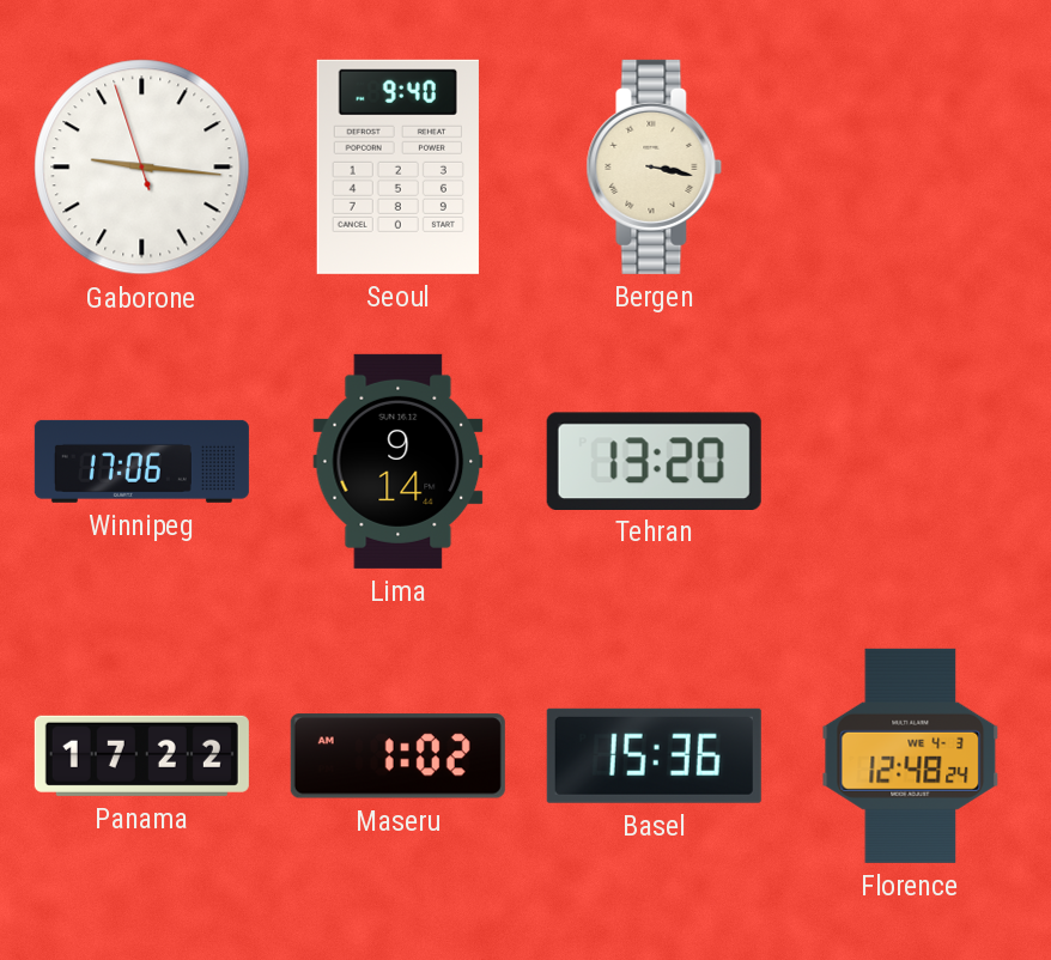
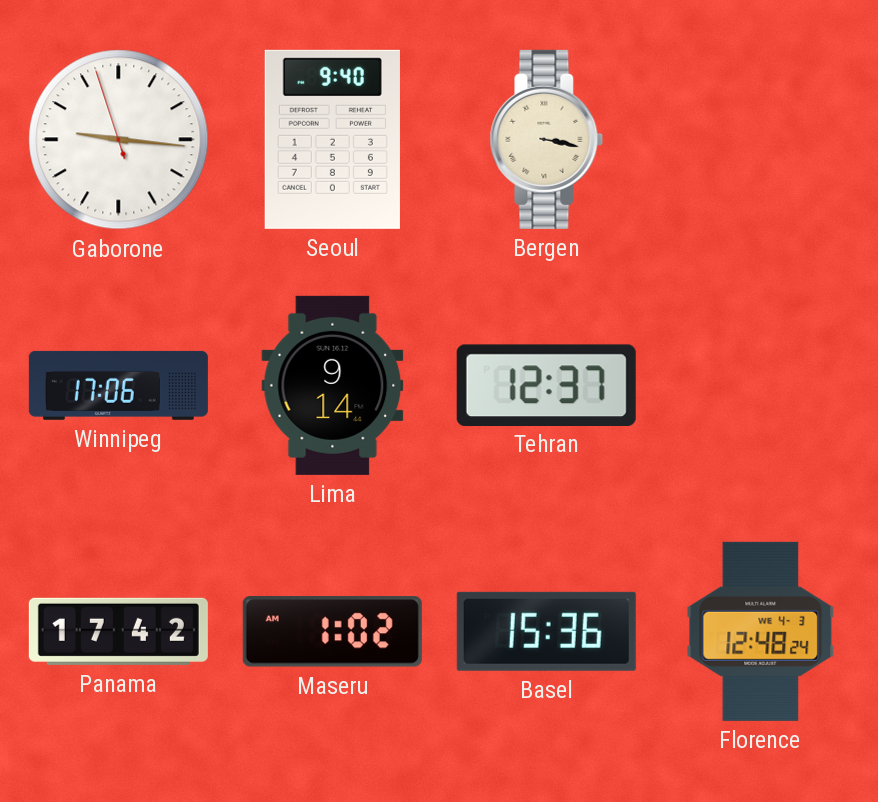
Tehran: 13:20 -> 12:37 (546, 385)
Panama: 17:22 -> 17:42 (118, 631)
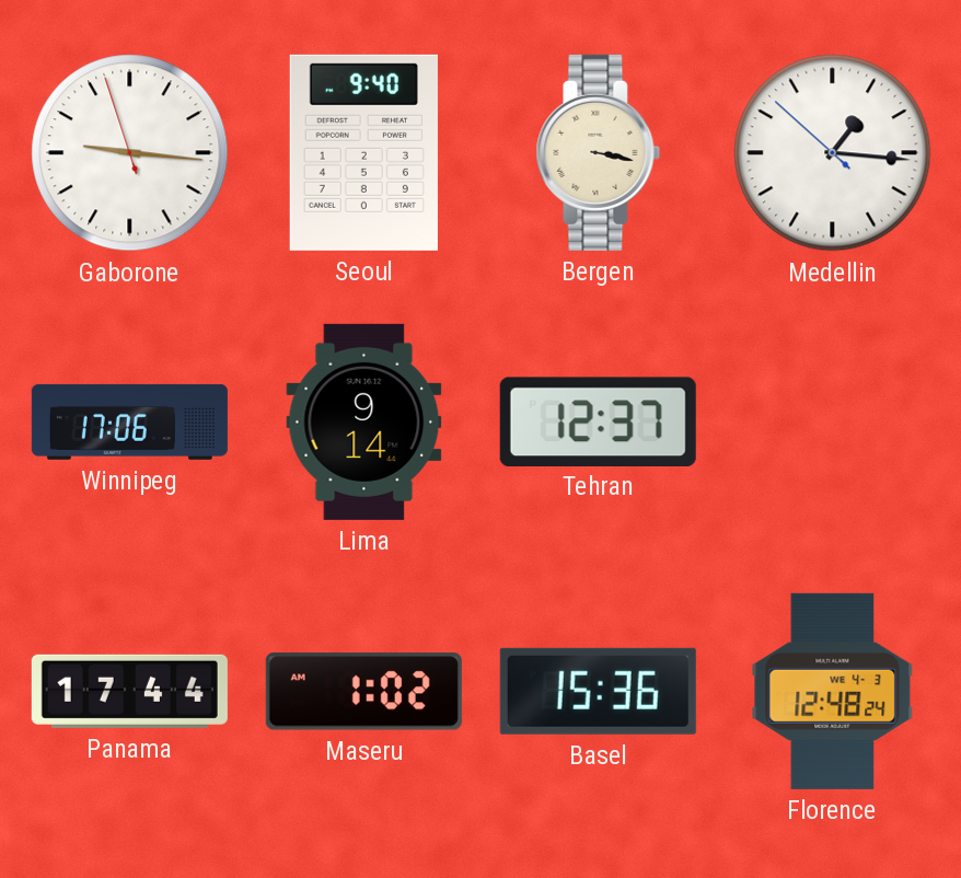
Medellin: none -> 1:15 (833, 153)
Panama: 17:42 -> 17:44 (129, 691)
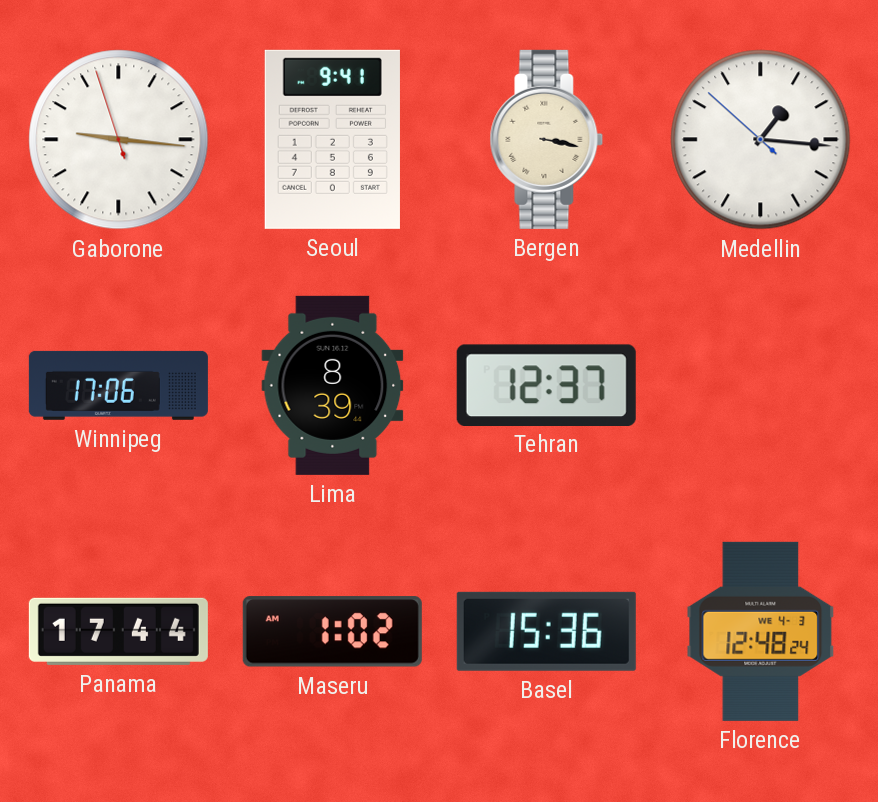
Seoul: 9:40 -> 9:41 (332, 139)
Lima: 9:14 -> 8:39 (333, 385)
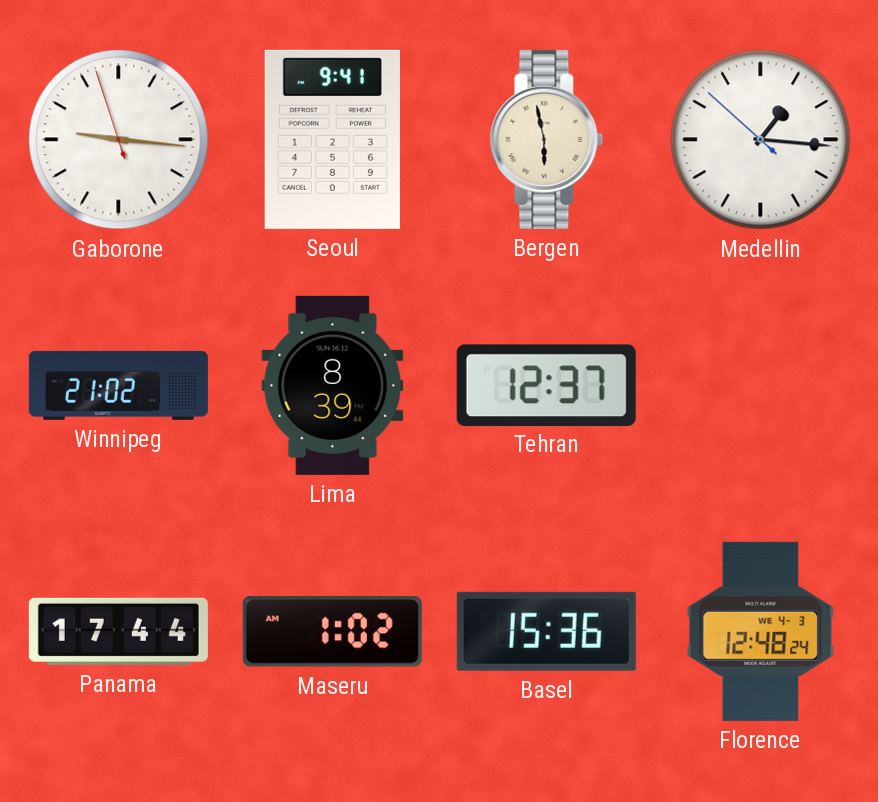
Bergen: 3:17 -> 5:58 (547, 139)
Winnipeg: 17:06 -> 21:02 (118, 385)
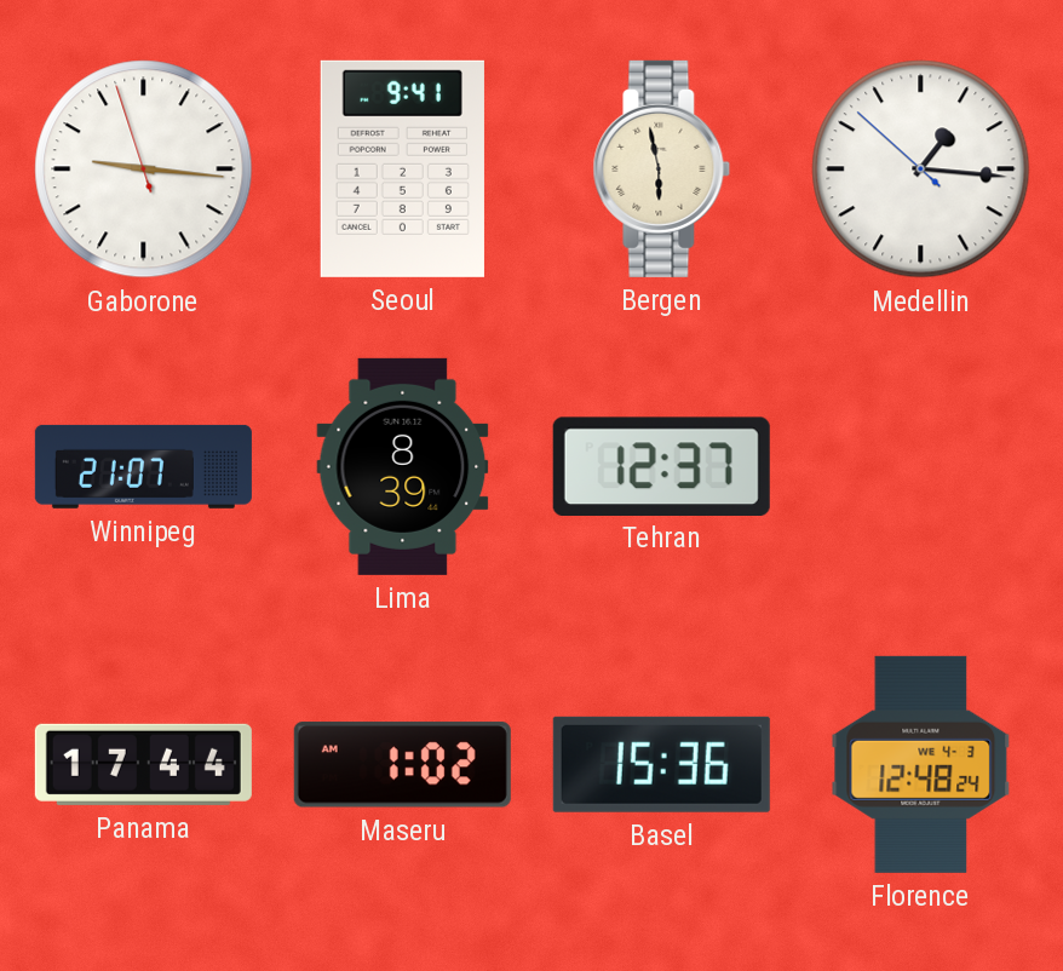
Winnipeg: 21:02 -> 21:07 (143, 466)
